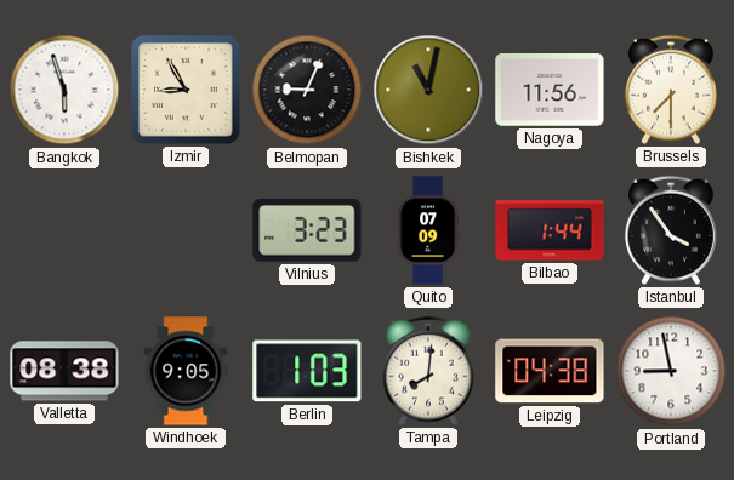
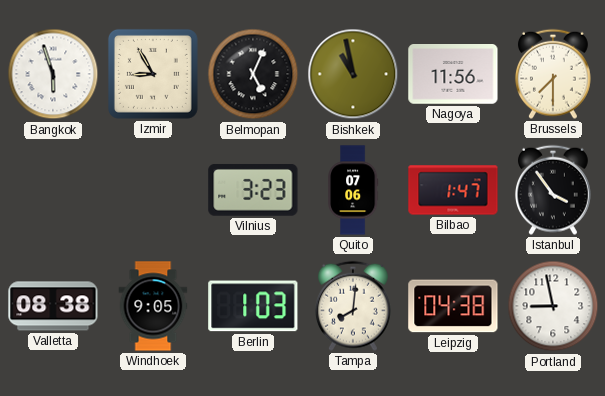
Belmopan: 9:04 -> 5:04 (253, 74)
Bishkek: 11:02 -> 10:58 (353, 74)
Quito: 07:09 -> 07:06 (354, 190)
Bilbao: 1:44 -> 1:47 (453, 190)
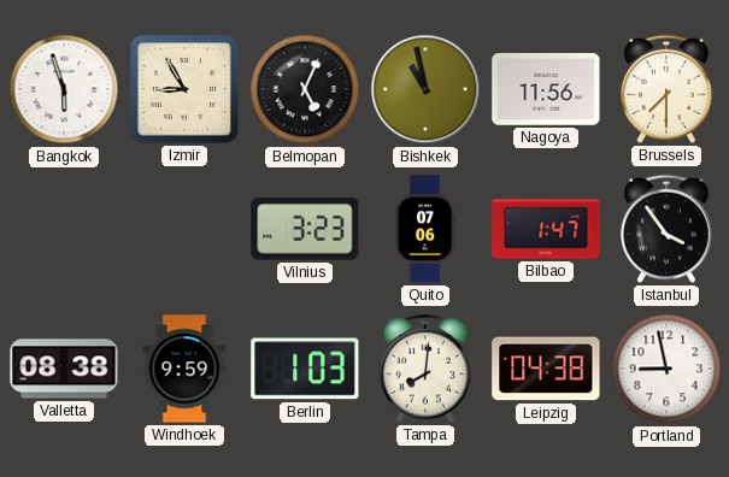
Windhoek: 9:05 -> 9:59 (184, 369)
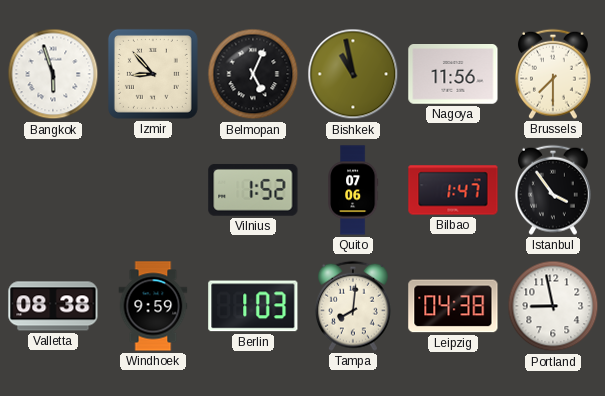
Izmir: 8:55 -> 8:53 (153, 74)
Vilnius: 3:23 -> 1:52 (253, 190)
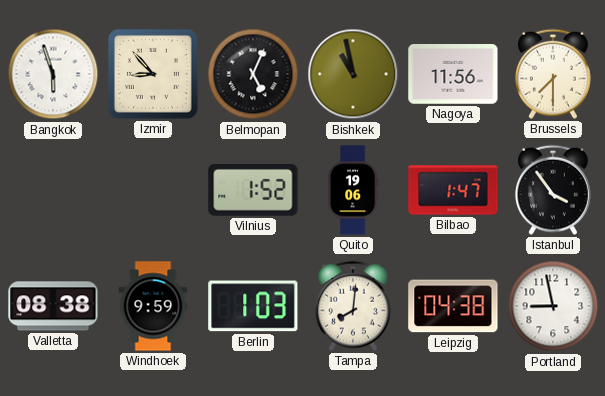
Quito: 07:06 -> 19:06 (354, 190)
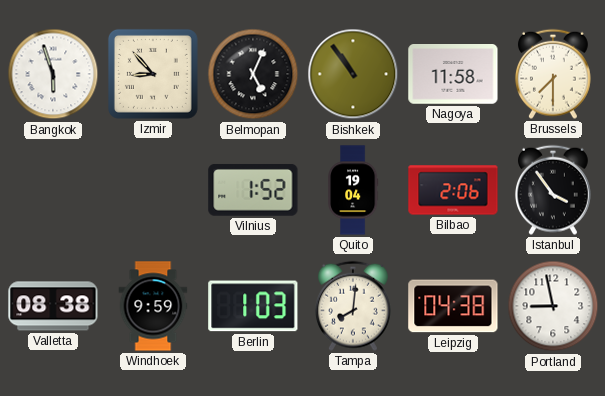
Bishkek: 10:58 -> 10:54 (353, 74)
Nagoya: 11:56 -> 11:58 (453, 75)
Quito: 19:06 -> 19:04 (354, 190)
Bilbao: 1:47 -> 2:06 (453, 190)
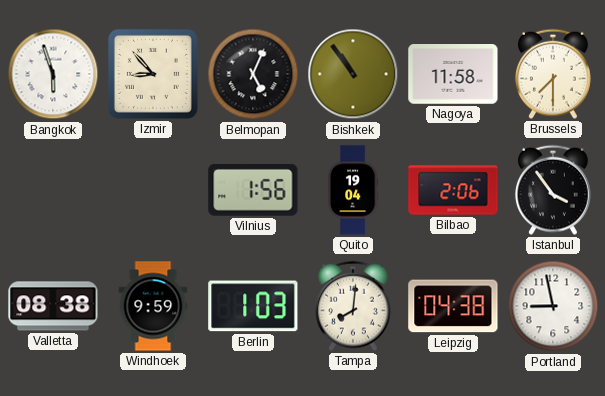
Vilnius: 1:52 -> 1:56 (253, 190)
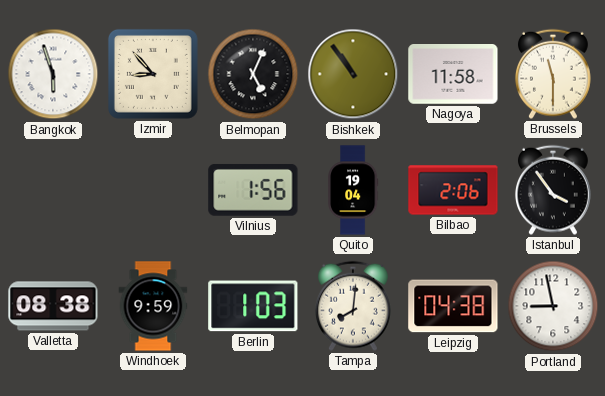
Brussels: 7:30 -> 11:30 (553, 74)
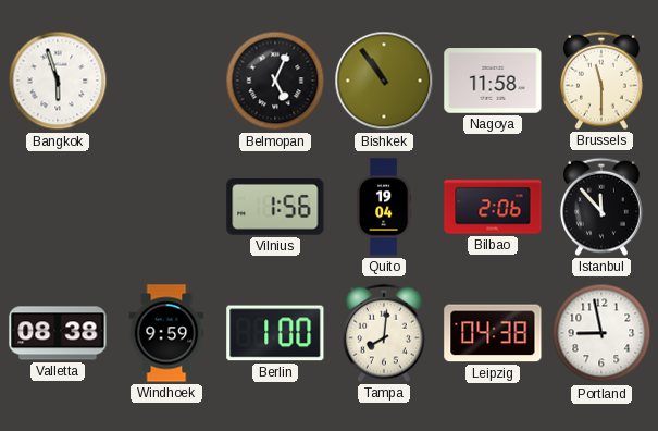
Izmir: 8:53 -> none (153, 74)
Istanbul: 3:54 -> 11:53 (601, 207)
Berlin: 1:03 -> 1:00 (275, 333)
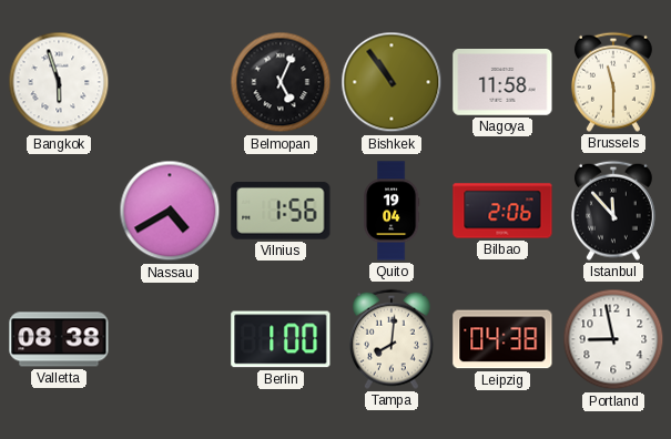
Nassau: none -> 4:40 (170, 211)
Windhoek: 9:59 -> none (166, 333)
